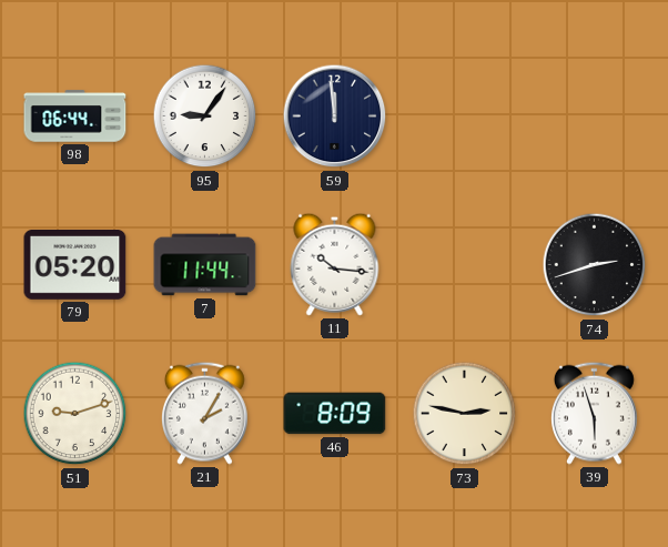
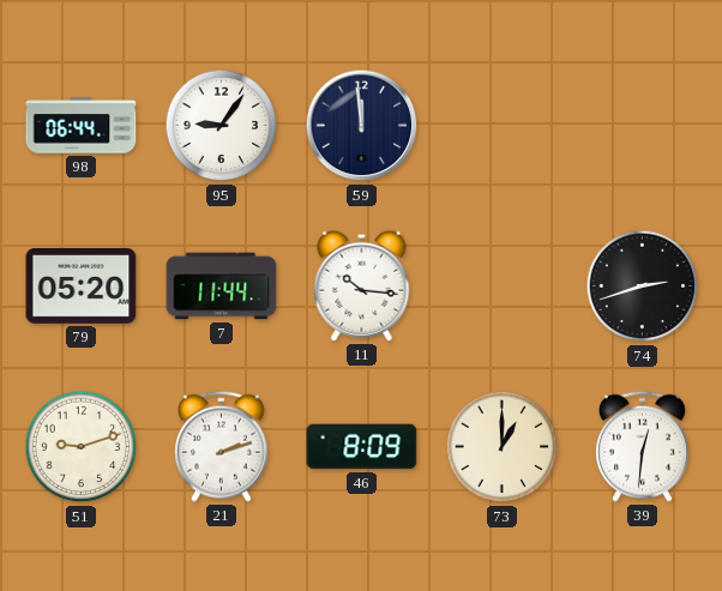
21: 2:05 -> 2:12 (221, 446)
73: 2:47 -> 1:00 (503, 447)
39: 5:57 -> 12:31 (642, 446)
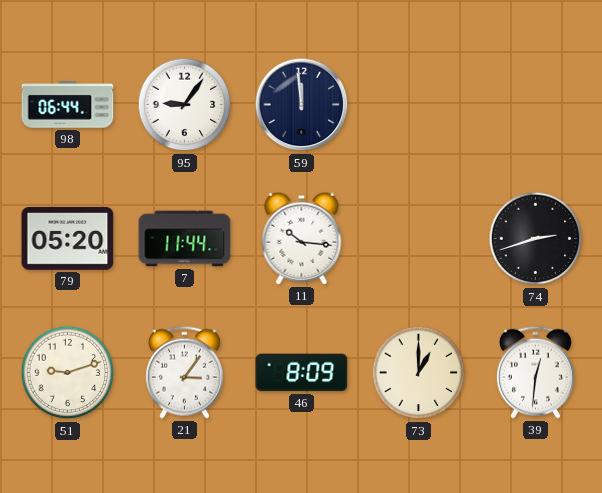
21: 2:12 -> 3:06 (184, 372)
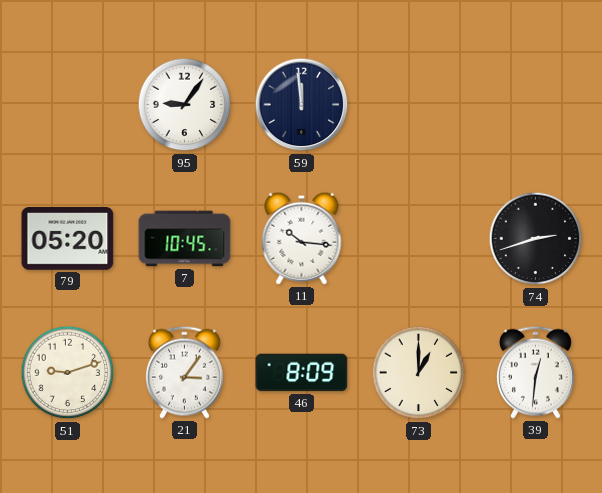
98: 06:44 -> none (68, 105)
7: 11:44 -> 10:45 (185, 239)
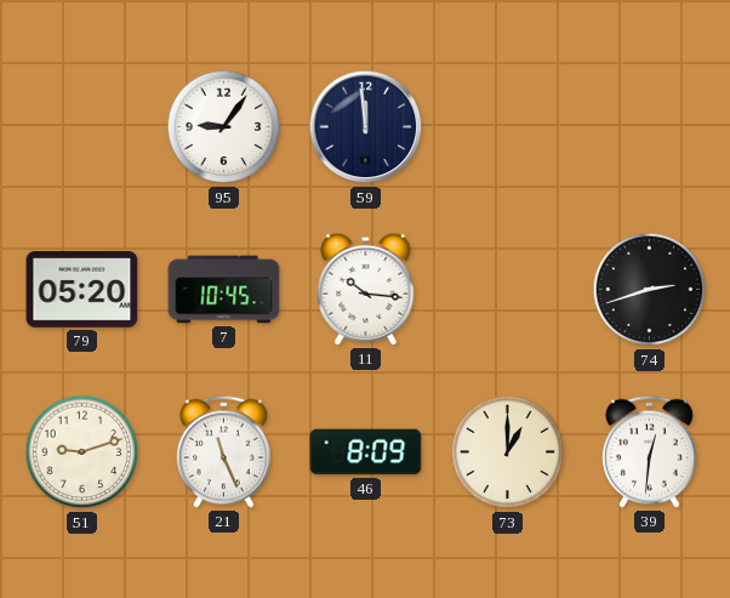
21: 3:06 -> 11:26 (223, 451)
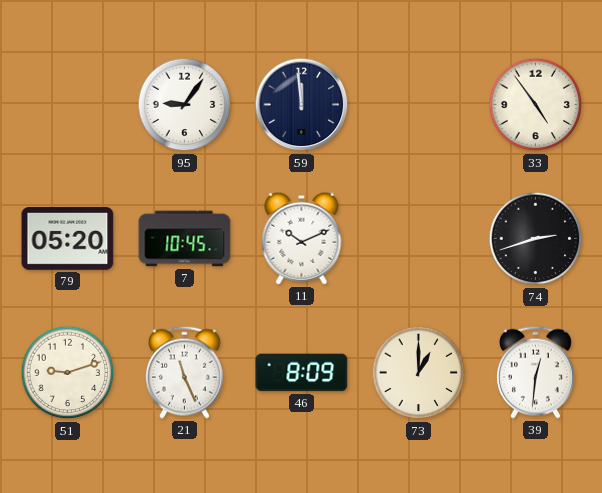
33: none -> 4:54 (536, 105)
11: 10:16 -> 10:11 (302, 238)
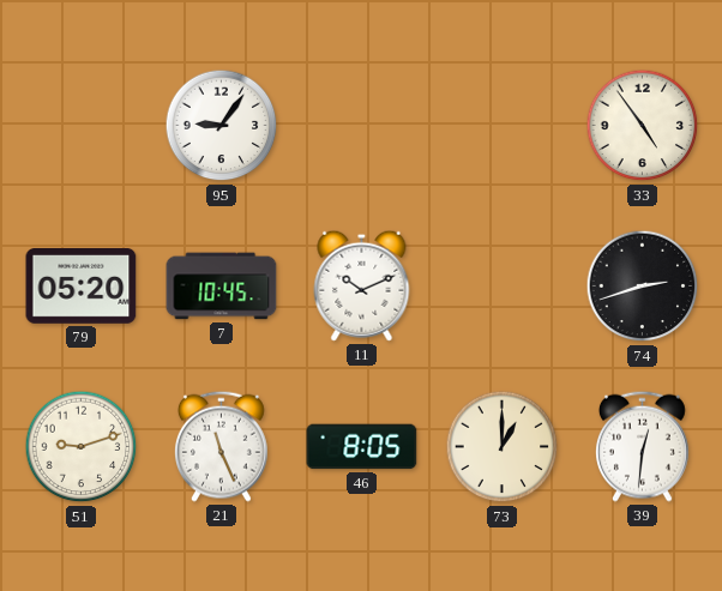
59: 11:59 -> none (302, 105)
46: 8:09 -> 8:05 (362, 447)
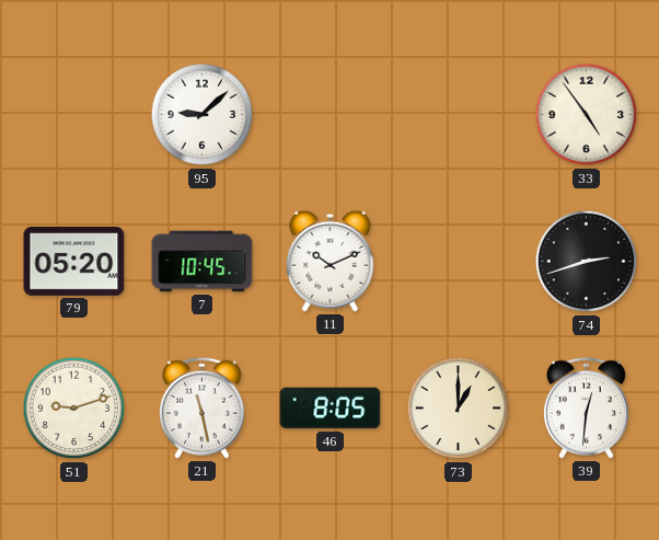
95: 9:06 -> 9:08 (203, 115)
21: 11:26 -> 11:28 (201, 407)
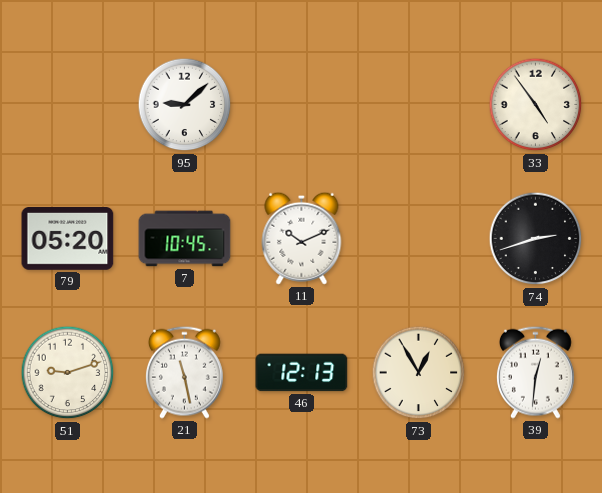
46: 8:05 -> 12:13 (302, 373)
73: 1:00 -> 12:55 (419, 373)
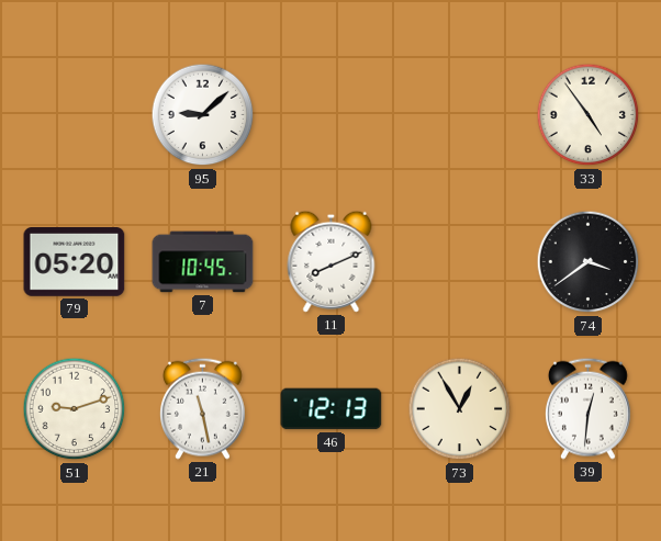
11: 10:11 -> 8:11 (332, 261)
74: 2:42 -> 3:39 (589, 262)
